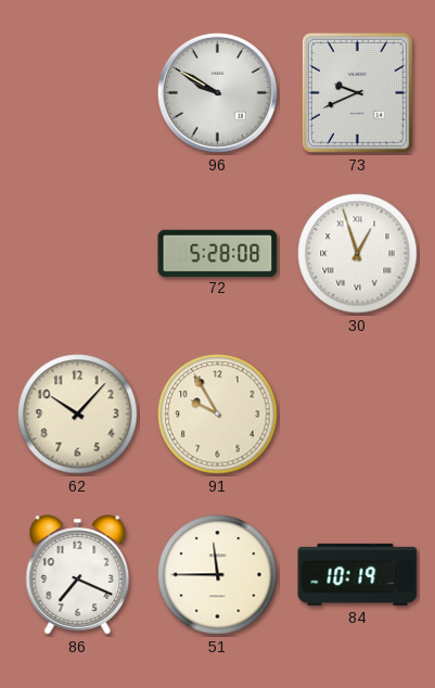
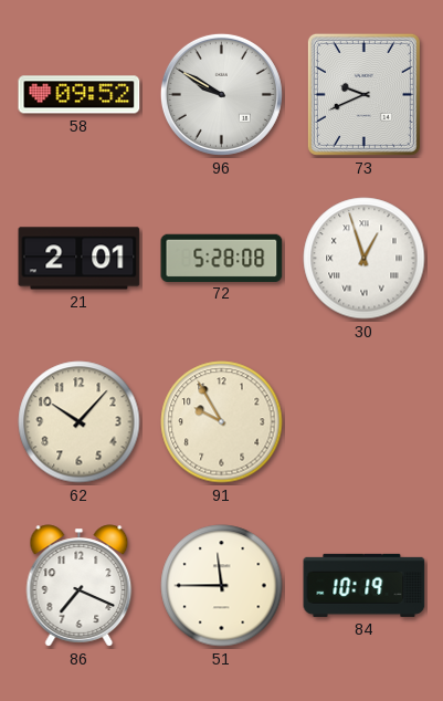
58: none -> 09:52 (80, 95)
21: none -> 2:01 (80, 259)
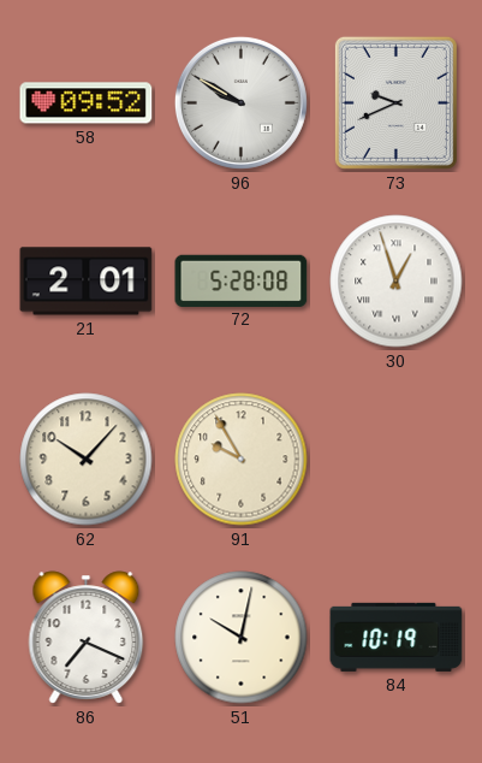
51: 11:45 -> 10:02 (242, 638)
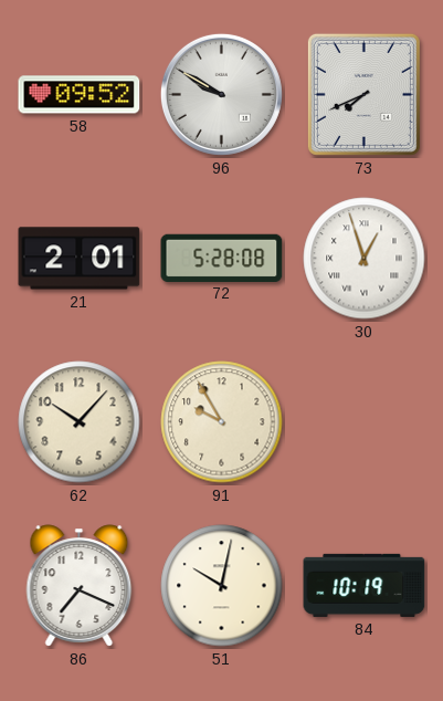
73: 9:41 -> 7:41 (363, 94)
